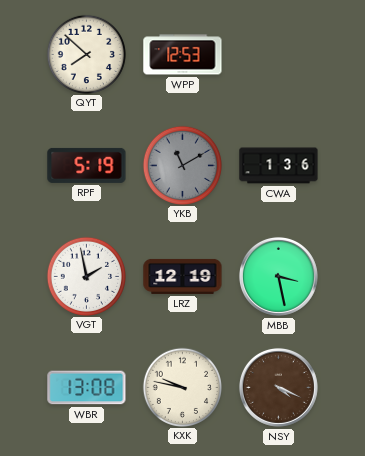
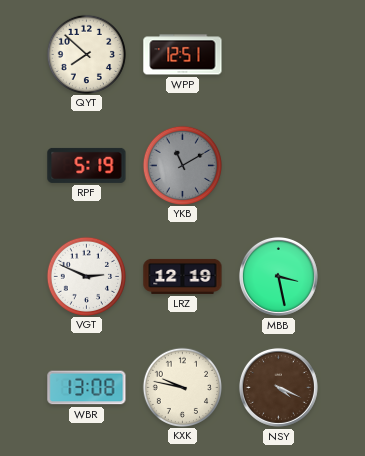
WPP: 12:53 -> 12:51 (183, 55)
CWA: 1:36 -> none (279, 166)
VGT: 1:58 -> 2:49 (86, 276)
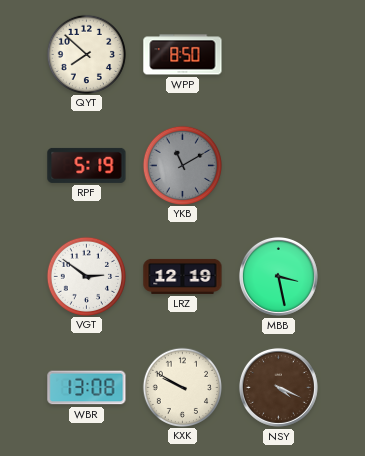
WPP: 12:51 -> 8:50 (183, 55)
VGT: 2:49 -> 2:51 (86, 276)
KXK: 9:47 -> 9:50 (182, 387)
